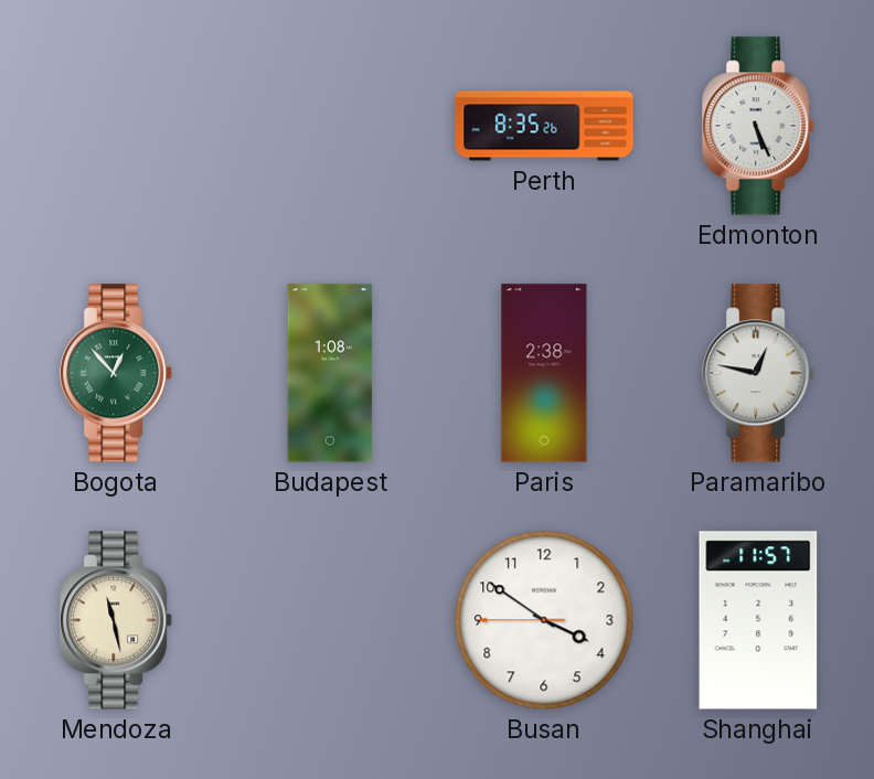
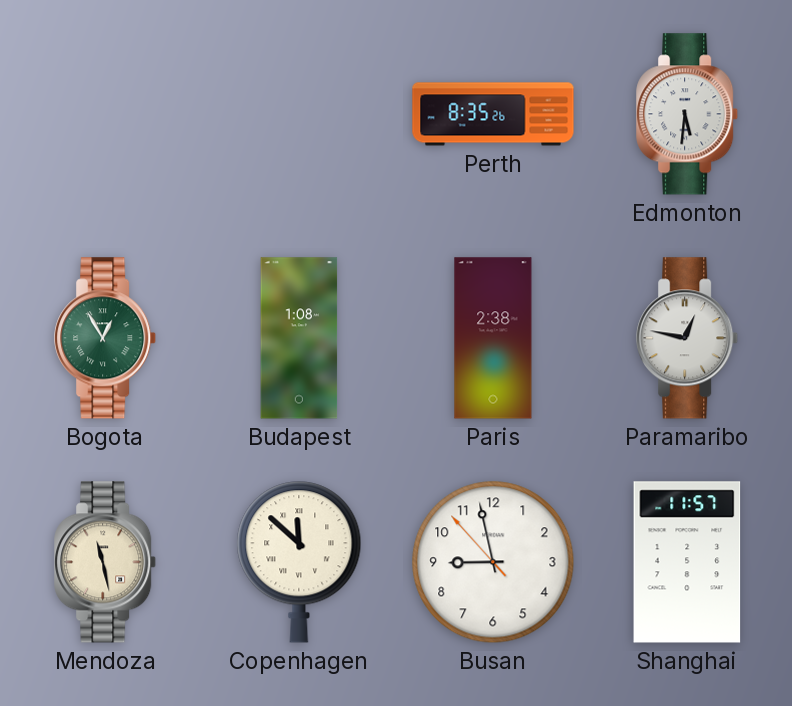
Edmonton: 5:26 -> 5:31 (688, 114)
Bogota: 12:53 -> 12:55 (106, 338)
Copenhagen: none -> 11:52 (299, 562)
Busan: 3:50 -> 8:57 (493, 562)
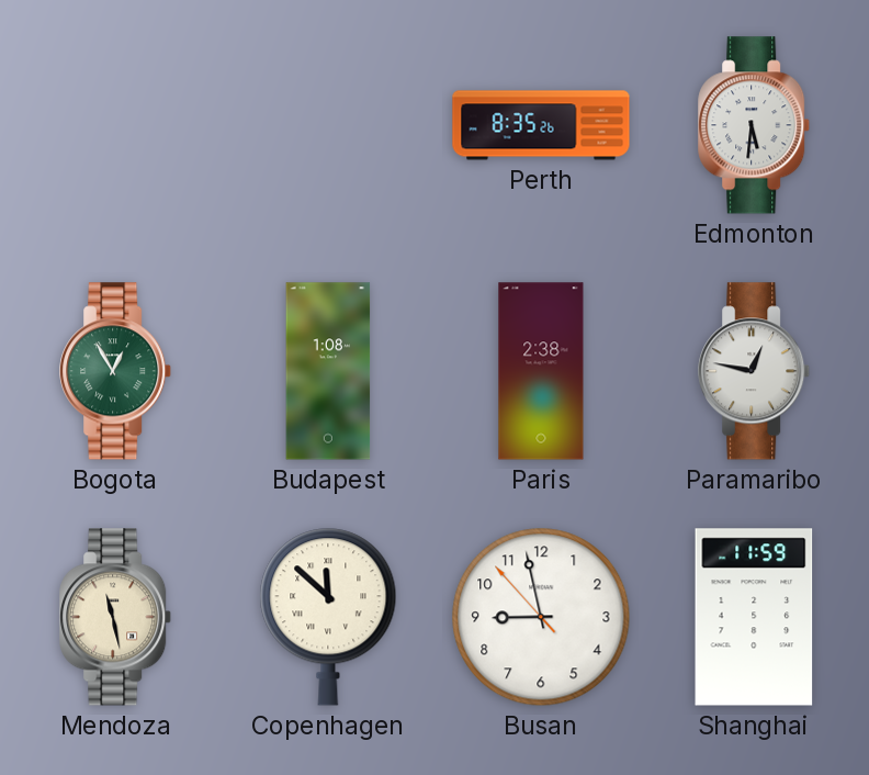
Shanghai: 11:57 -> 11:59 (754, 617)
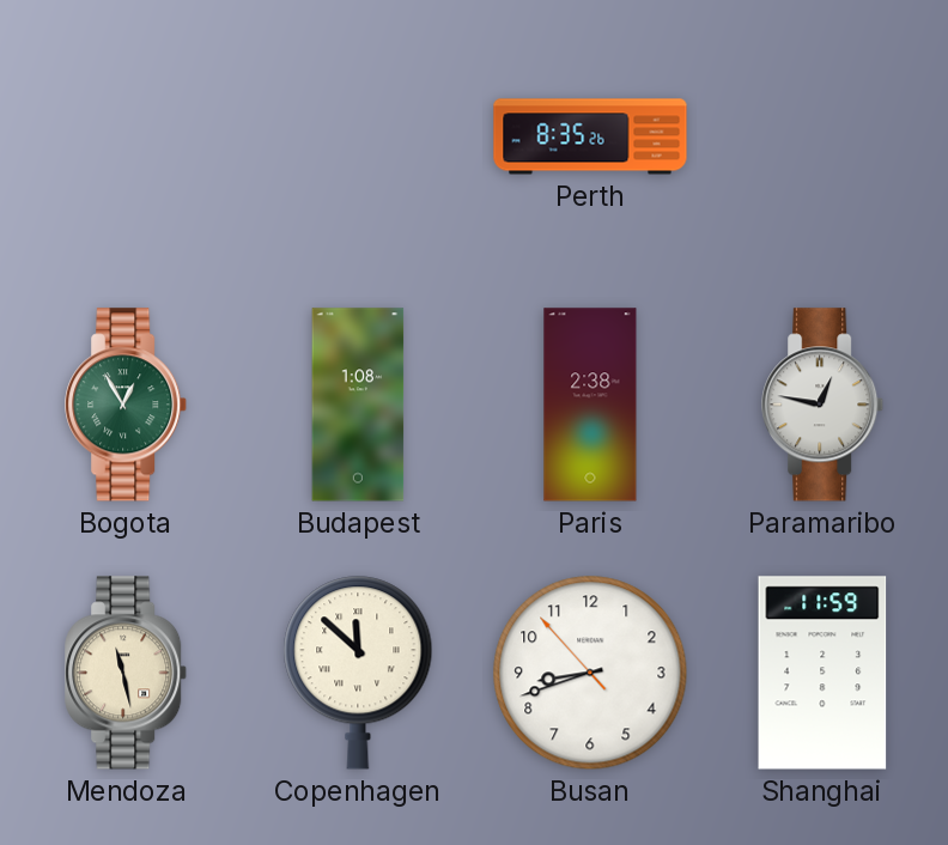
Edmonton: 5:31 -> none (755, 125)
Busan: 8:57 -> 8:41 (590, 673)
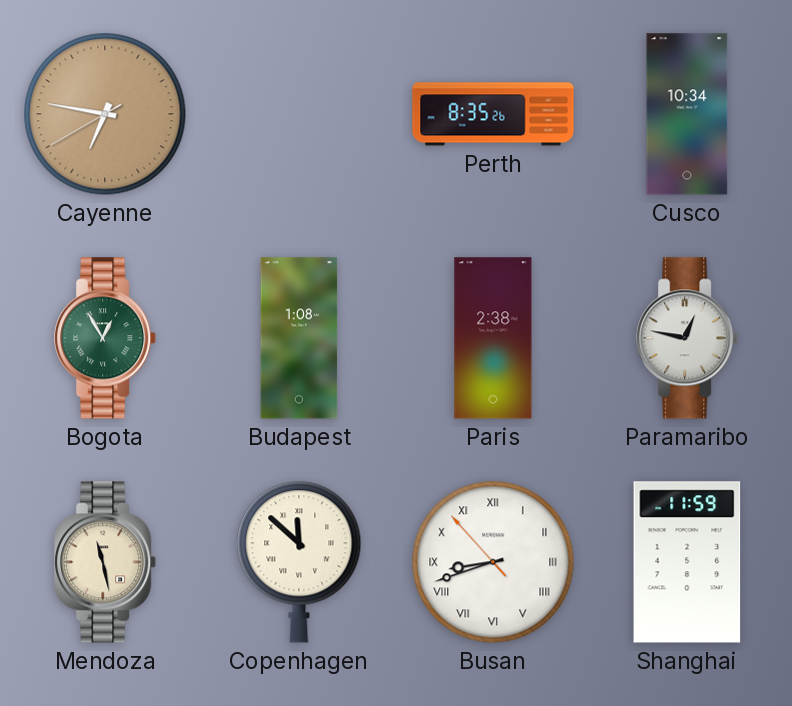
Cayenne: none -> 6:46 (105, 114)
Cusco: none -> 10:34 (687, 114)
Busan numerals: Arabic -> Roman (493, 562)
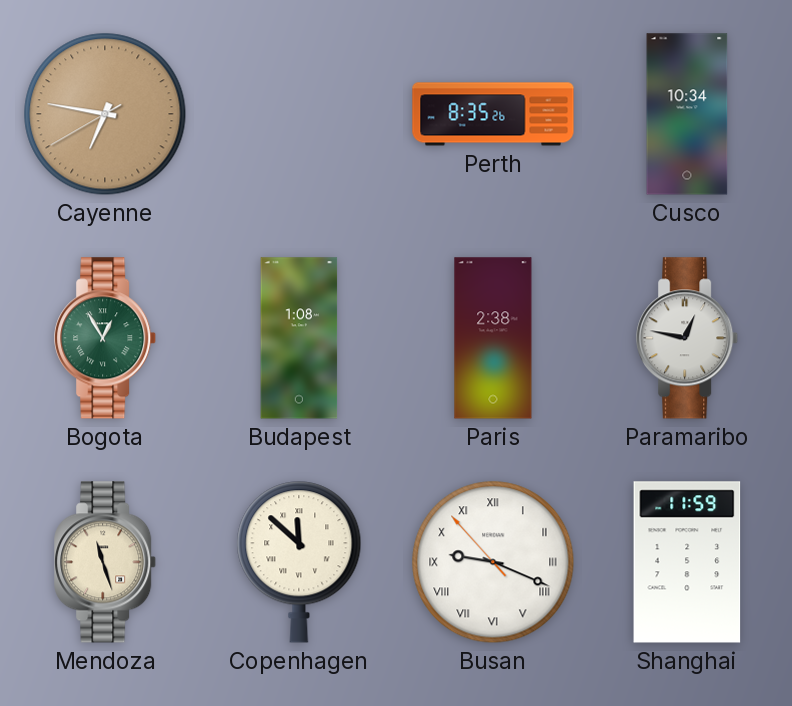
Mendoza: 11:28 -> 11:27 (106, 562)
Busan: 8:41 -> 9:18 (493, 562)
